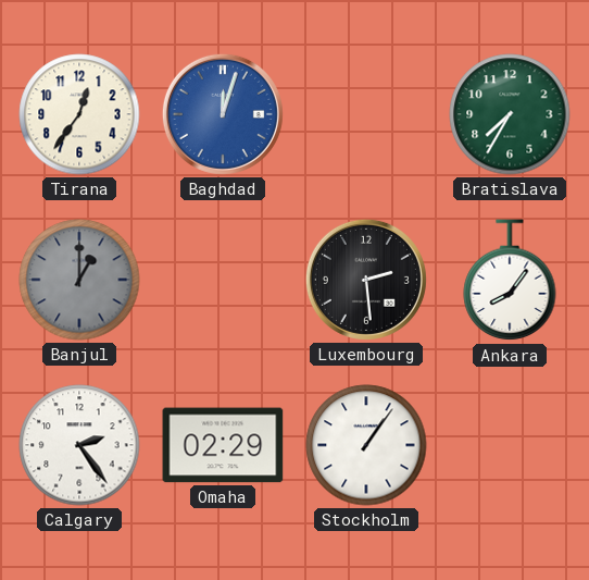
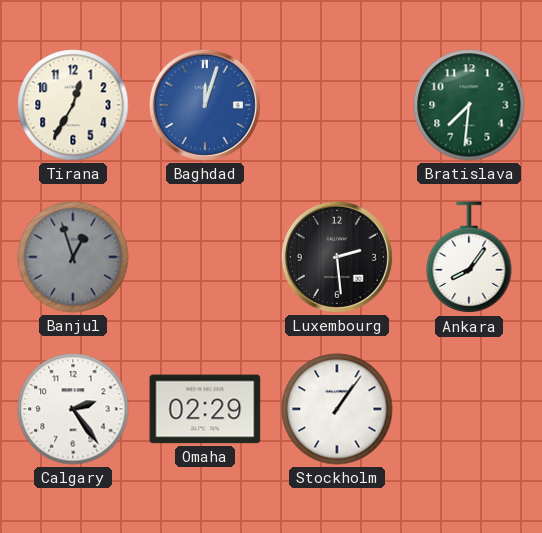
Tirana: 12:36 -> 12:35 (73, 105)
Bratislava: 7:35 -> 7:31 (469, 105)
Banjul: 1:00 -> 12:57 (73, 257)
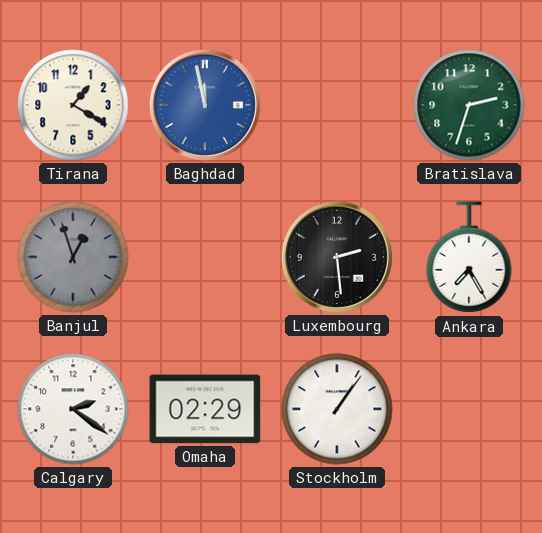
Tirana: 12:35 -> 1:20 (73, 105)
Baghdad: 12:03 -> 11:58 (205, 105)
Bratislava: 7:31 -> 2:33 (469, 105)
Ankara: 8:06 -> 7:25 (469, 258)
Calgary: 2:24 -> 2:21 (73, 409)
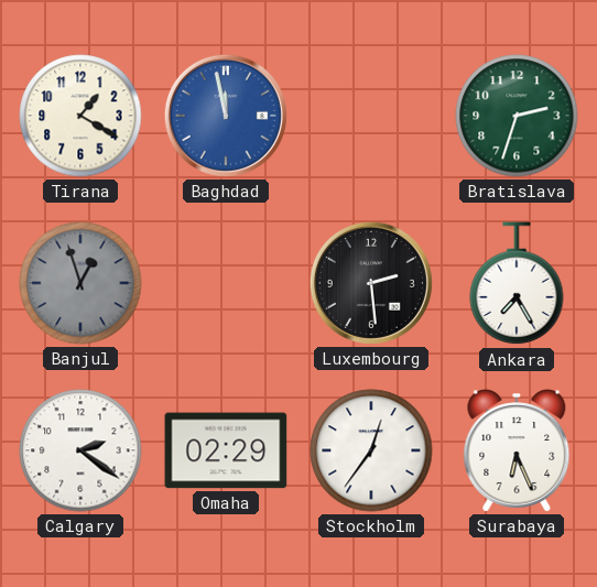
Stockholm: 1:06 -> 12:36 (371, 450)
Surabaya: none -> 6:26 (517, 450)
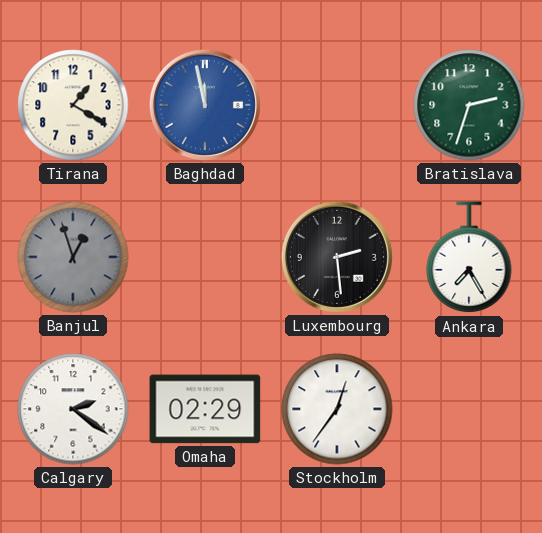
Surabaya: 6:26 -> none (517, 450)
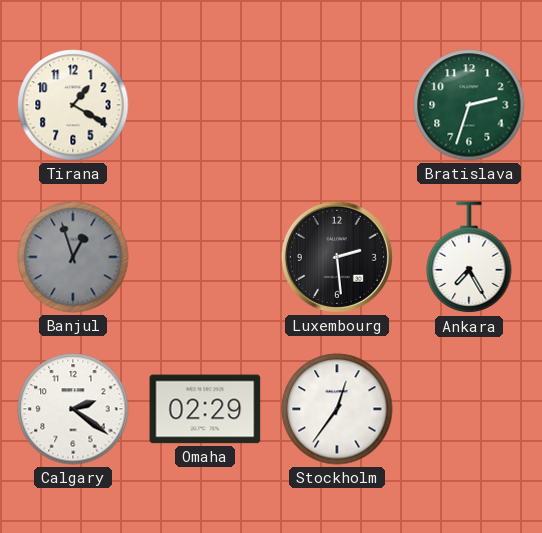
Baghdad: 11:58 -> none (205, 105)
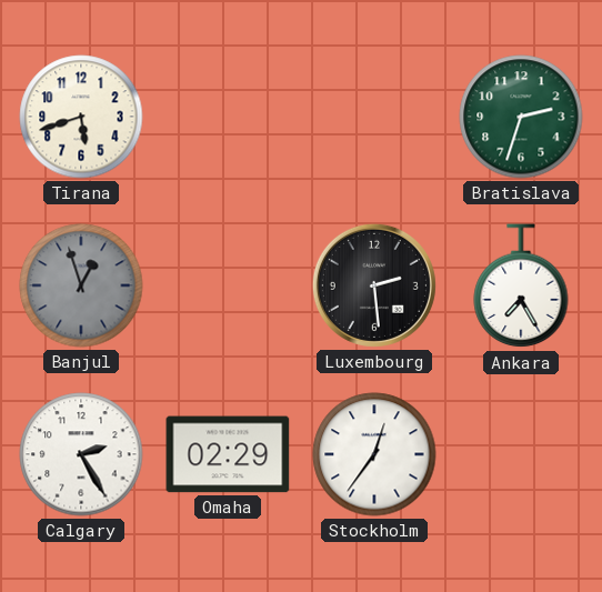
Tirana: 1:20 -> 5:42 (81, 117)
Calgary: 2:21 -> 2:25 (81, 454)
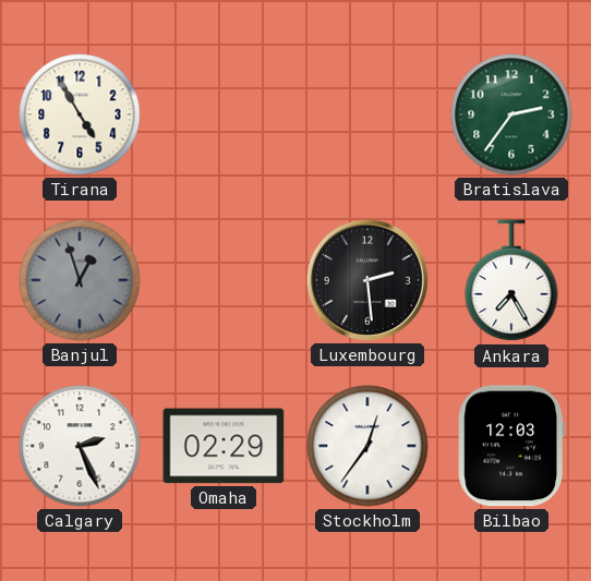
Tirana: 5:42 -> 4:55 (80, 114)
Bratislava: 2:33 -> 2:36 (511, 114)
Calgary: 2:25 -> 2:26 (80, 446)
Bilbao: none -> 12:03 (510, 446)
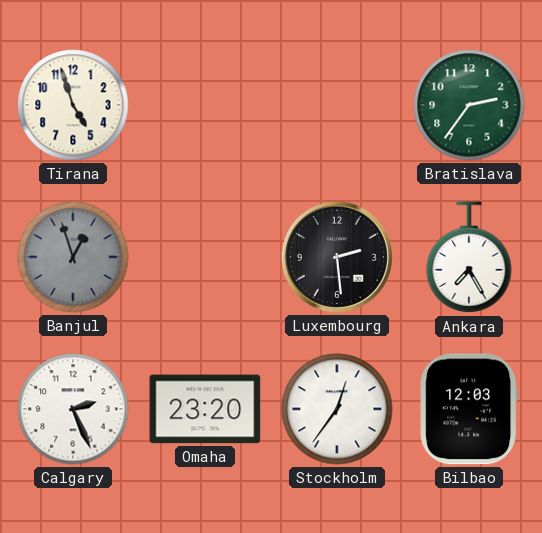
Tirana: 4:55 -> 4:57 (73, 105)
Omaha: 02:29 -> 23:20 (205, 409)
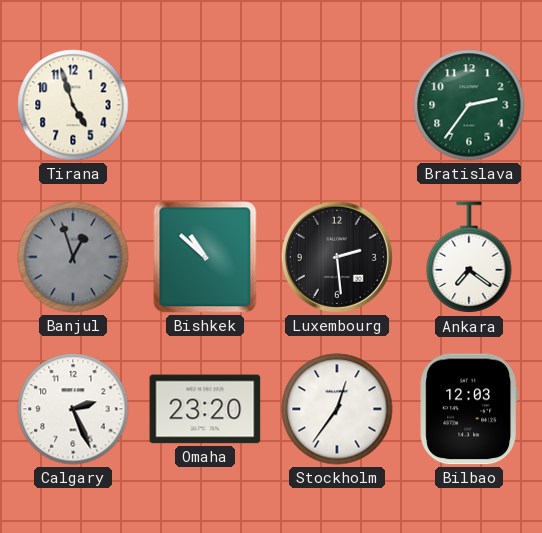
Bishkek: none -> 10:52 (205, 257)
Ankara: 7:25 -> 7:21 (469, 258)
